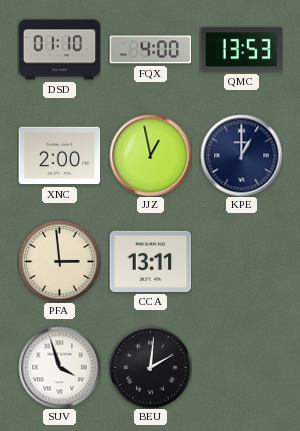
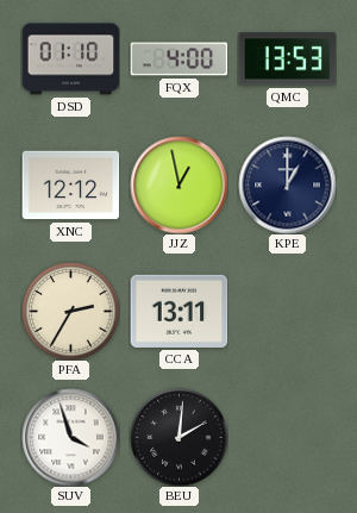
XNC: 2:00 -> 12:12 (70, 186)
PFA: 2:59 -> 2:35 (70, 311)
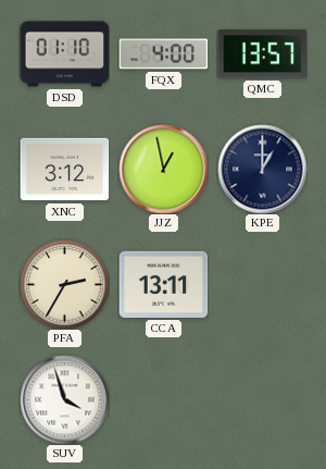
QMC: 13:53 -> 13:57 (262, 54)
XNC: 12:12 -> 3:12 (64, 170)
BEU: 2:01 -> none (178, 437)
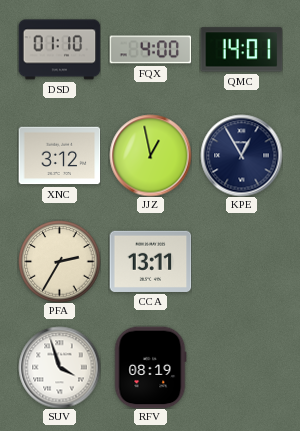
QMC: 13:57 -> 14:01 (241, 50)
KPE: 1:00 -> 12:55 (241, 155)
RFV: none -> 08:19 (150, 367)
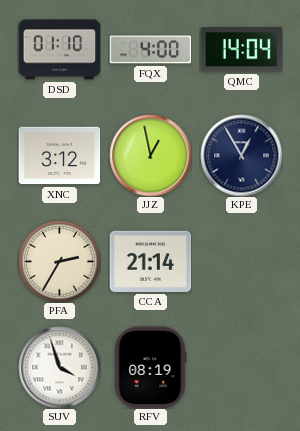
QMC: 14:01 -> 14:04 (241, 50)
CCA: 13:11 -> 21:14 (150, 261)
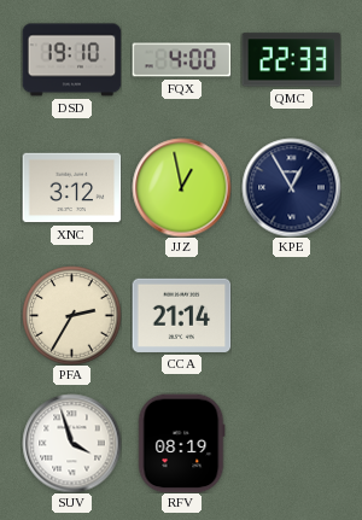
DSD: 01:10 -> 19:10 (71, 60)
QMC: 14:04 -> 22:33 (291, 60)
